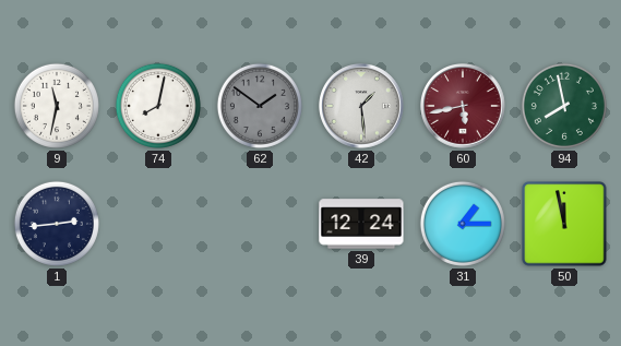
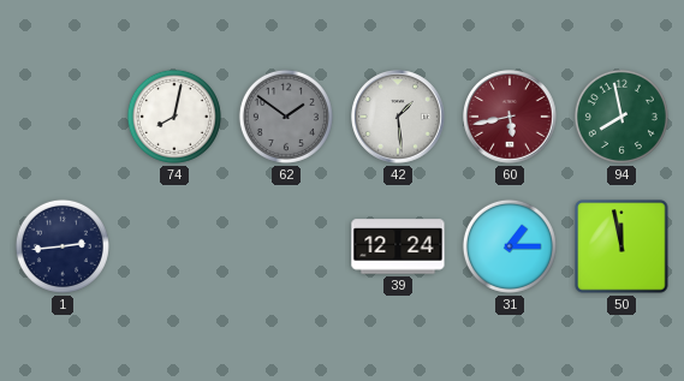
9: 11:32 -> none (57, 106)
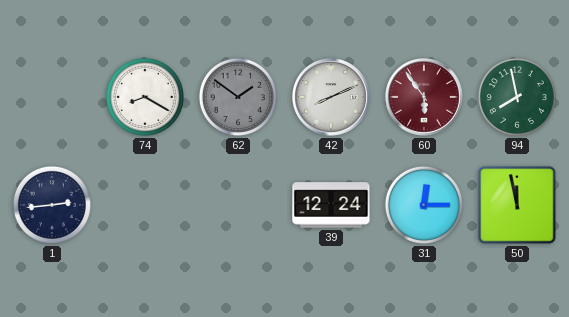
74: 8:02 -> 8:20 (145, 97)
42: 1:29 -> 8:11 (332, 98)
60: 5:43 -> 5:54 (425, 98)
31: 1:15 -> 12:15 (424, 205)
